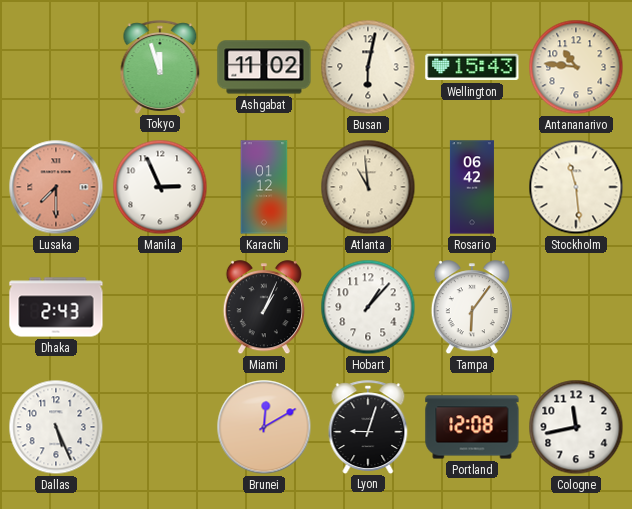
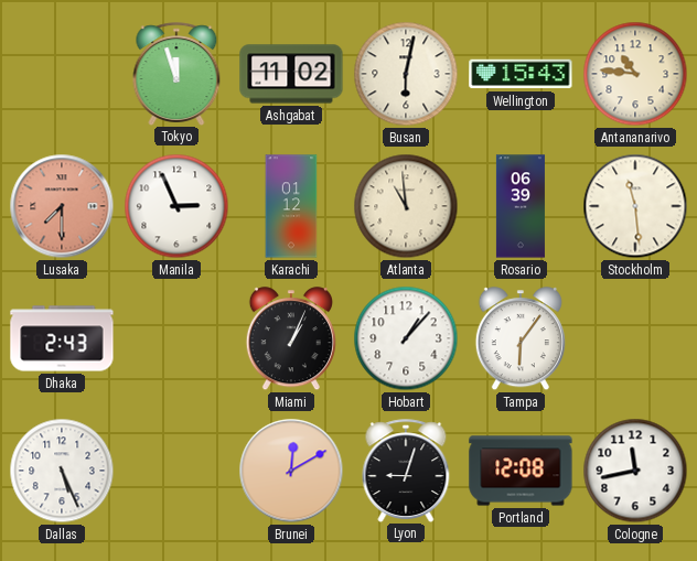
Rosario: 06:42 -> 06:39 (521, 206)
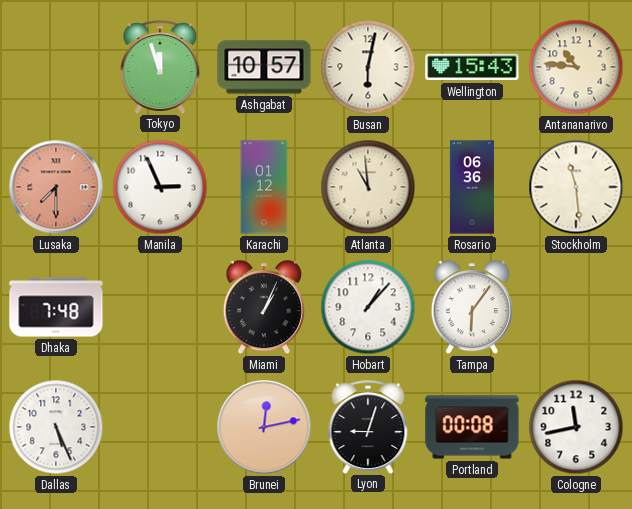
Ashgabat: 11:02 -> 10:57 (264, 67)
Rosario: 06:39 -> 06:36 (472, 187)
Dhaka: 2:43 -> 7:48 (56, 307)
Brunei: 12:10 -> 12:13 (264, 427)
Portland: 12:08 -> 00:08 (472, 427)
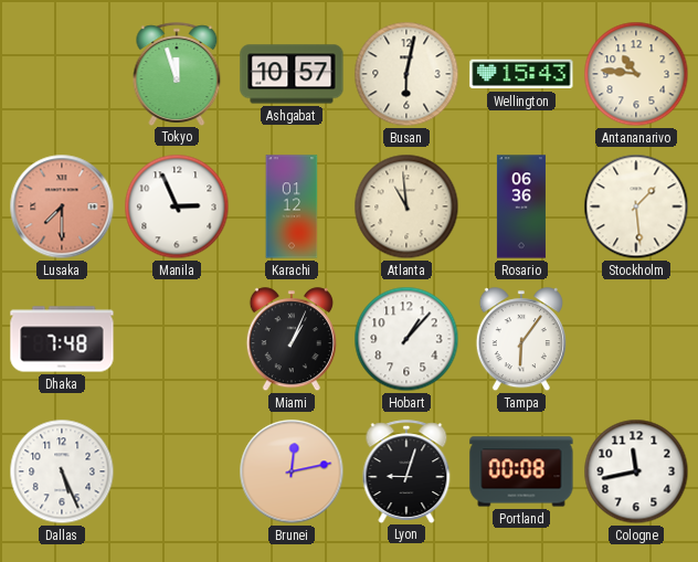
Stockholm: 11:29 -> 1:29 (636, 206)
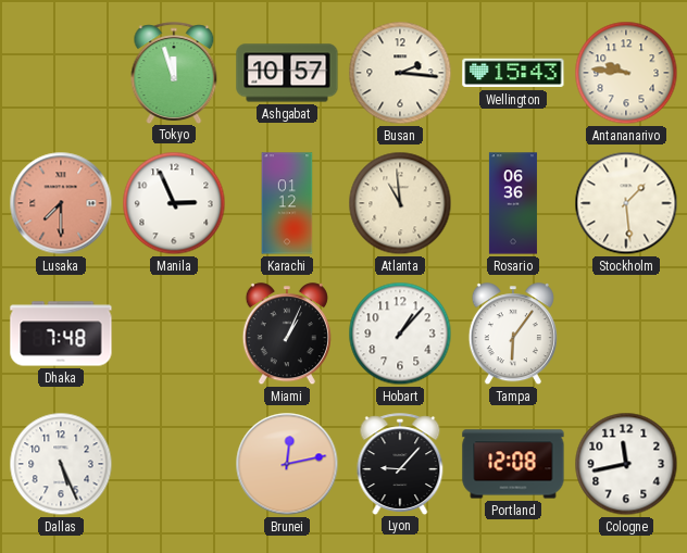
Busan: 6:02 -> 2:16 (400, 73)
Antananarivo: 10:46 -> 9:46 (626, 73)
Lyon: 9:03 -> 9:07 (400, 464)
Portland: 00:08 -> 12:08 (513, 464)
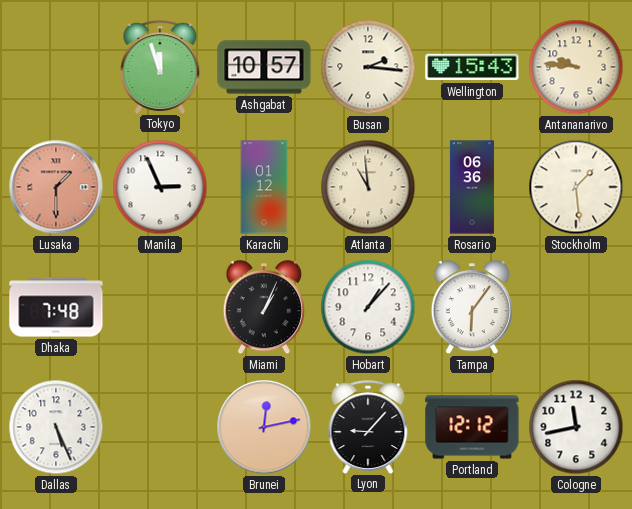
Lusaka: 7:30 -> 1:30 (56, 187)
Portland: 12:08 -> 12:12 (472, 427)
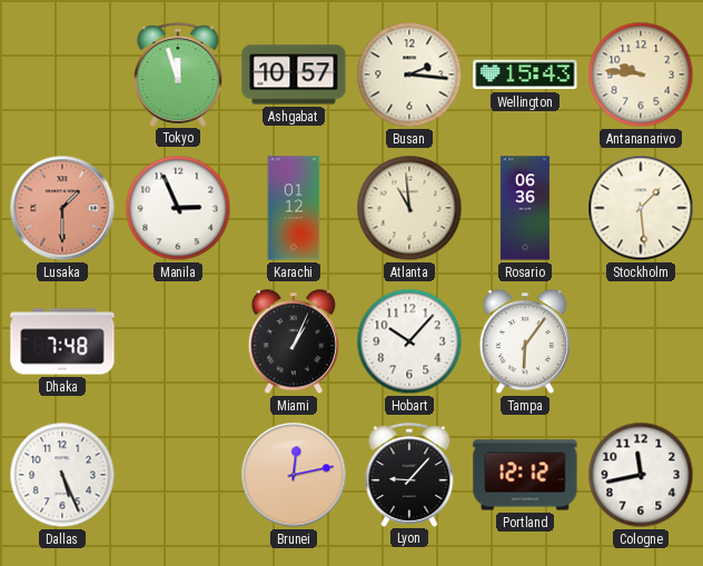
Hobart: 1:07 -> 10:07 (409, 341)
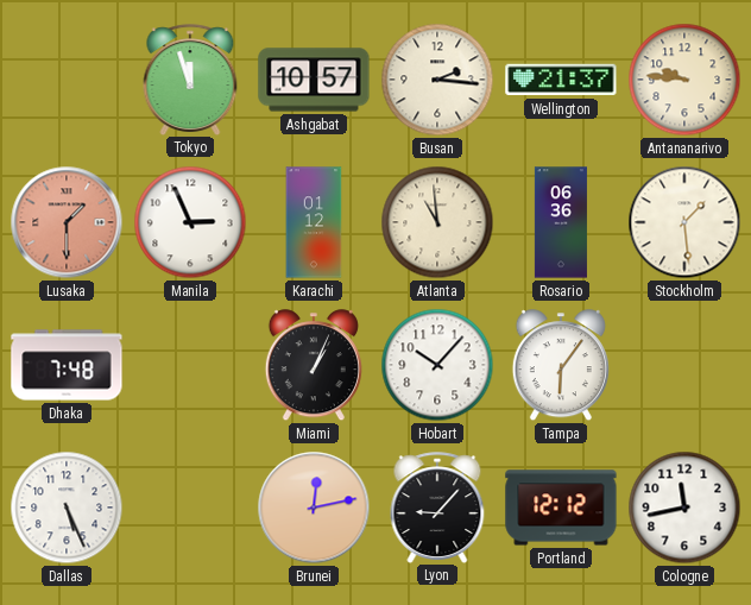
Wellington: 15:43 -> 21:37 (561, 80)
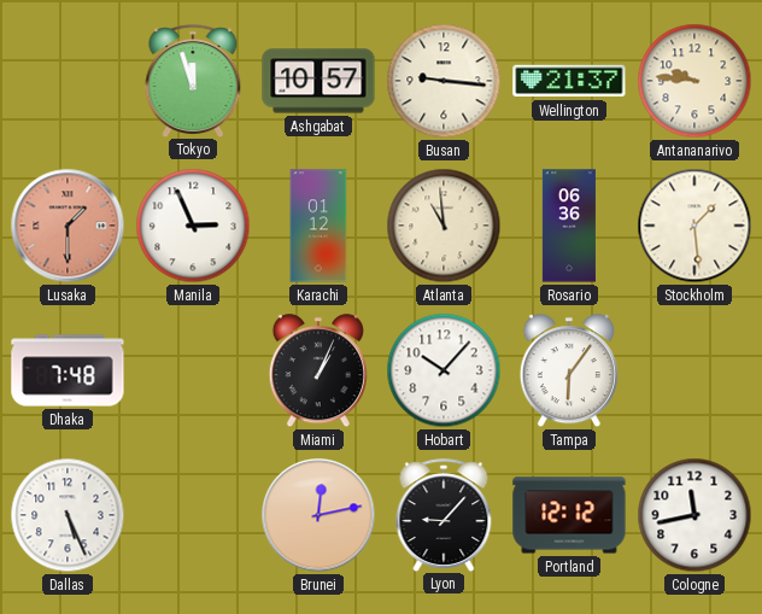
Busan: 2:16 -> 9:16 (444, 81)
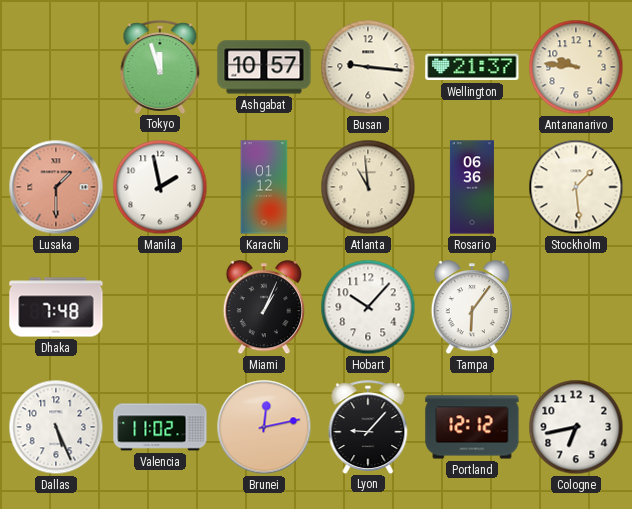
Manila: 2:56 -> 1:58 (160, 187)
Valencia: none -> 11:02 (160, 427)
Cologne: 11:43 -> 6:43 (576, 427)
